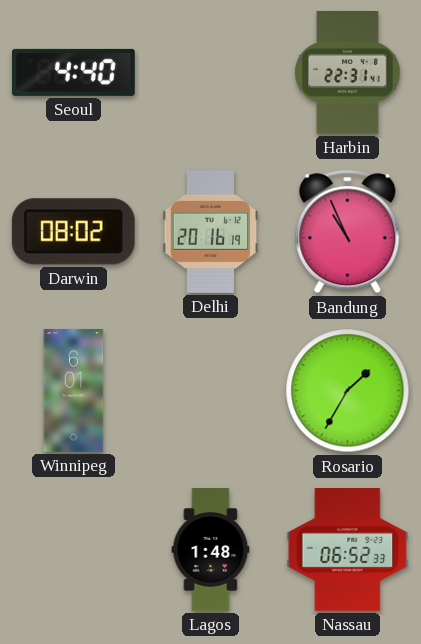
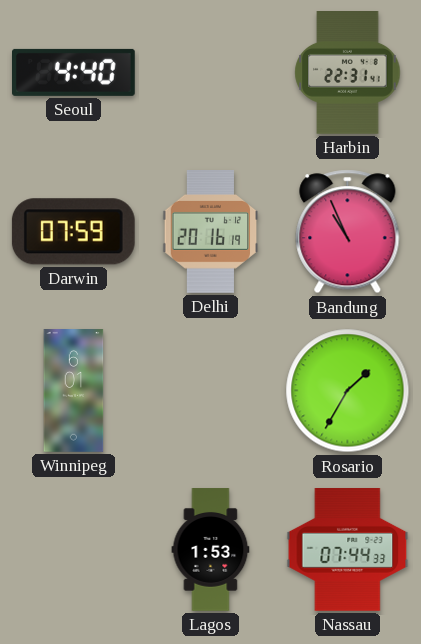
Darwin: 08:02 -> 07:59 (73, 232)
Lagos: 1:48 -> 1:53 (211, 550)
Nassau: 06:52 -> 07:44 (348, 550)
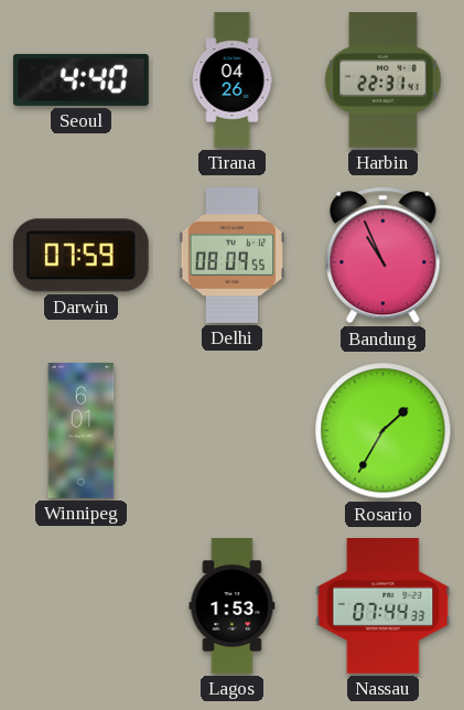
Tirana: none -> 04:26 (233, 80)
Delhi: 20:16 -> 08:09 (233, 256)
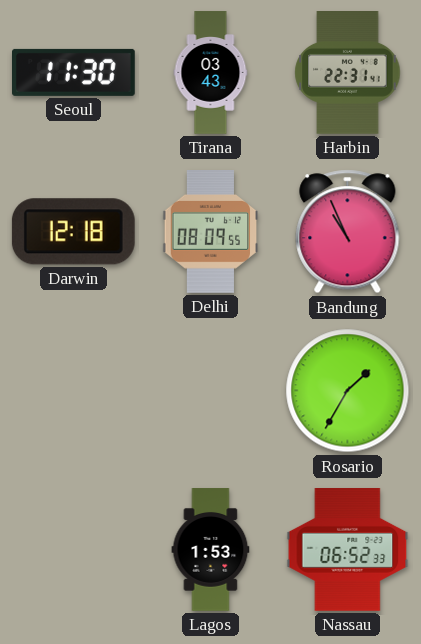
Seoul: 4:40 -> 11:30 (74, 72)
Tirana: 04:26 -> 03:43 (211, 73)
Darwin: 07:59 -> 12:18 (73, 232)
Winnipeg: 6:01 -> none (82, 431)
Nassau: 07:44 -> 06:52 (348, 550)
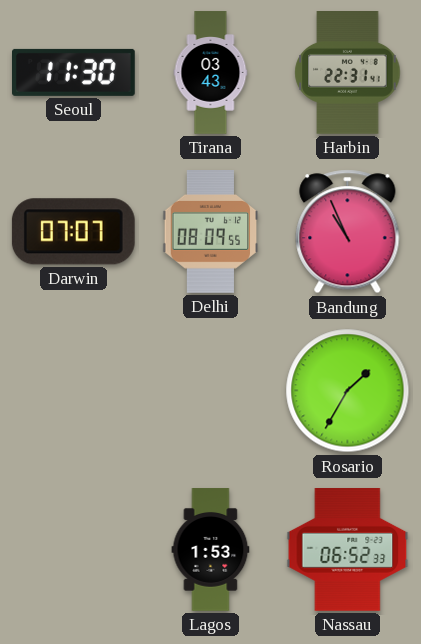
Darwin: 12:18 -> 07:07 (73, 232)
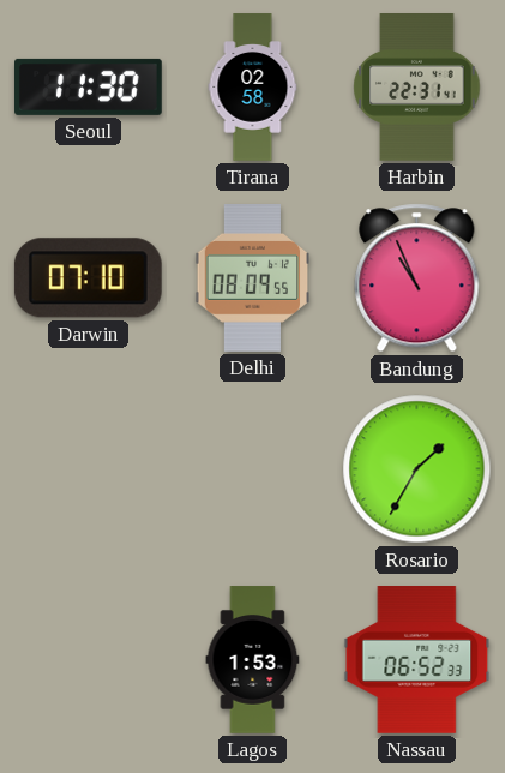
Tirana: 03:43 -> 02:58 (253, 88)
Darwin: 07:07 -> 07:10 (88, 278)
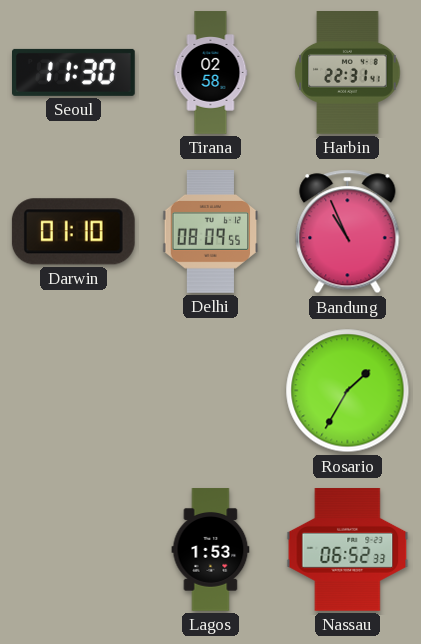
Darwin: 07:10 -> 01:10 (73, 232)
